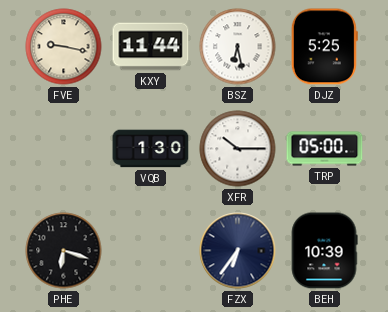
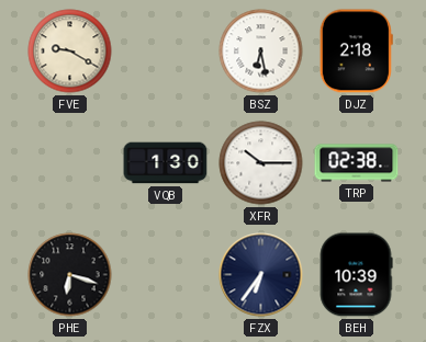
FVE: 9:17 -> 9:20 (70, 52)
KXY: 11:44 -> none (151, 47)
DJZ: 5:25 -> 2:18 (356, 52)
TRP: 05:00 -> 02:38 (357, 163)
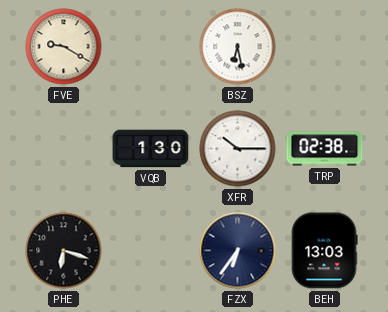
DJZ: 2:18 -> none (356, 52)
BEH: 10:39 -> 13:03 (324, 251)
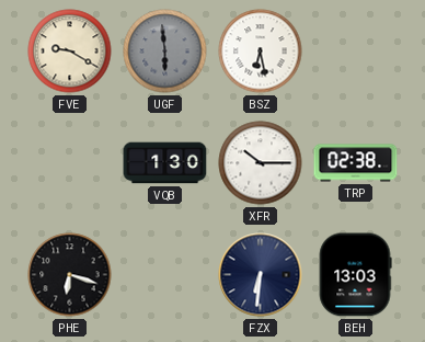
UGF: none -> 5:59 (165, 52)
FZX: 6:36 -> 6:31 (261, 275)
